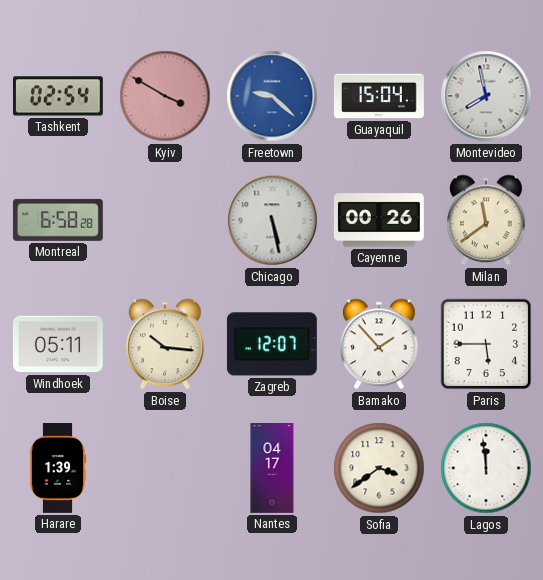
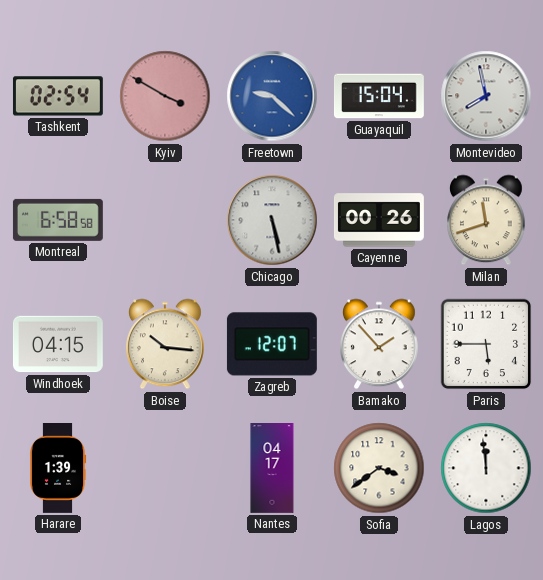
Montreal: 6:58:28 -> 6:58:58 (58, 220)
Milan: 11:39 -> 11:42 (487, 220)
Windhoek: 05:11 -> 04:15 (58, 344)
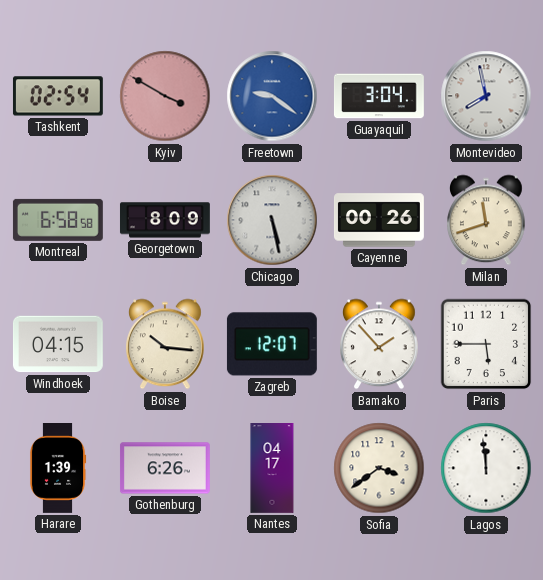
Freetown: 9:22 -> 9:21 (272, 96)
Guayaquil: 15:04 -> 3:04 (379, 96)
Georgetown: none -> 8:09 (165, 220)
Gothenburg: none -> 6:26 (165, 468)
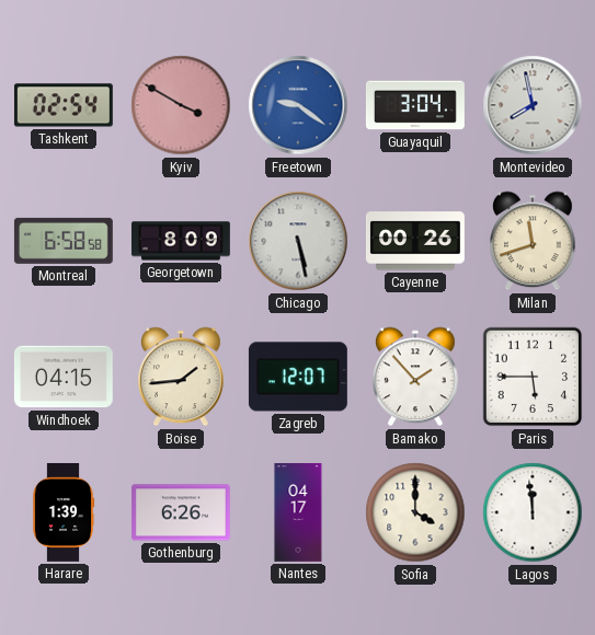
Boise: 10:16 -> 1:44 (182, 377)
Sofia: 3:39 -> 4:00 (415, 512)
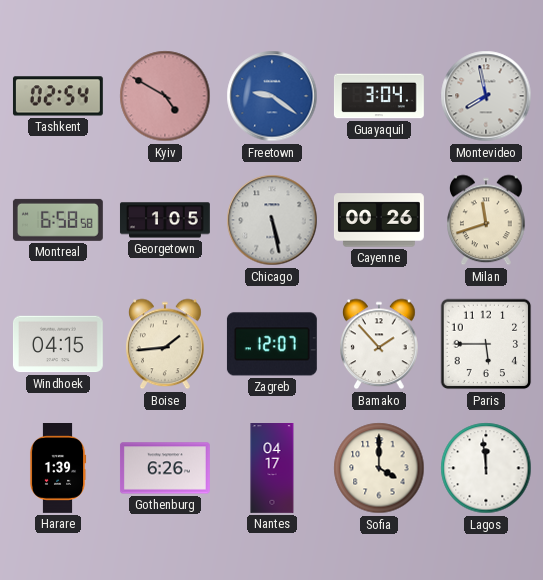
Kyiv: 3:50 -> 4:50 (165, 96)
Georgetown: 8:09 -> 1:05 (165, 220)
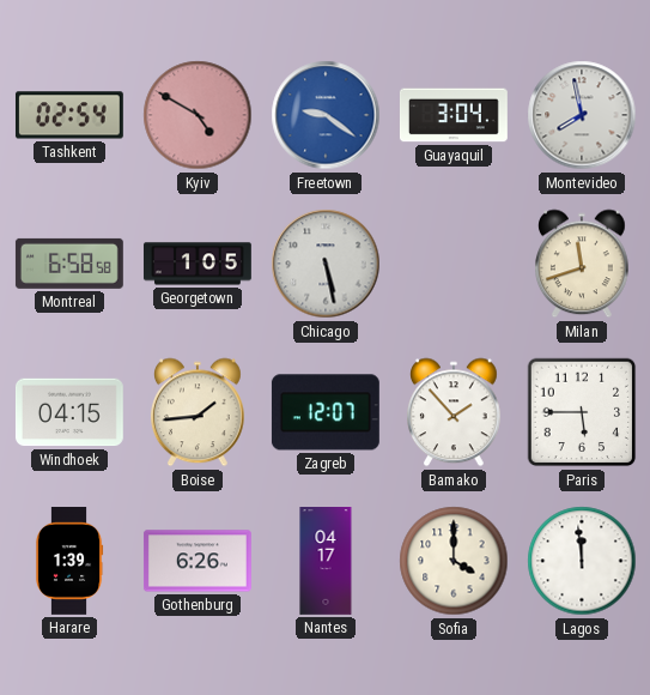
Cayenne: 00:26 -> none (379, 220)
